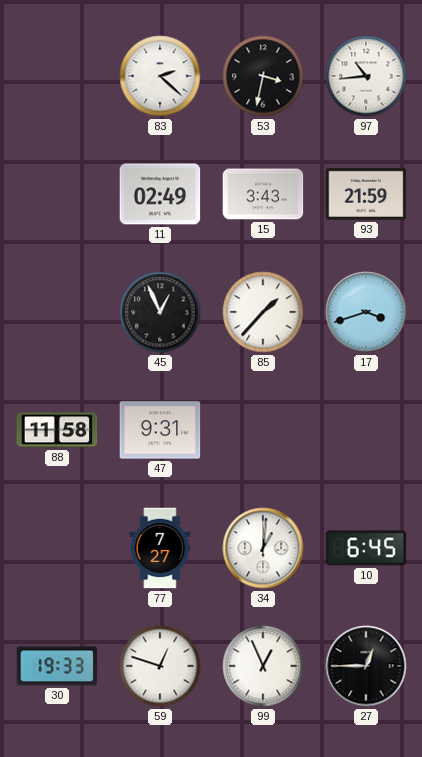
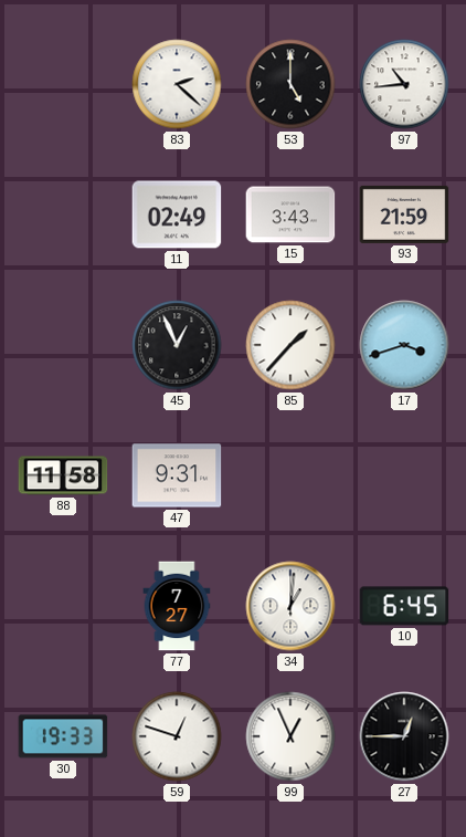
53: 3:32 -> 5:00 (290, 84)
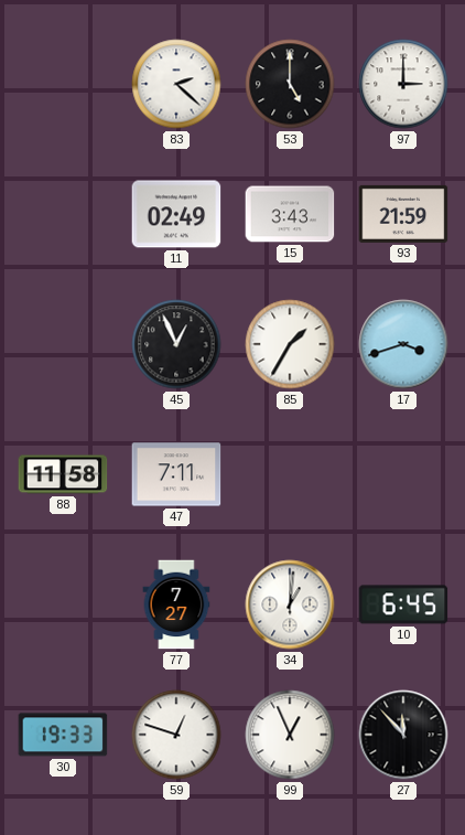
97: 10:44 -> 3:00 (403, 84)
85: 1:37 -> 1:35 (290, 344)
47: 9:31 -> 7:11 (176, 474)
27: 12:45 -> 11:53 (403, 735)
